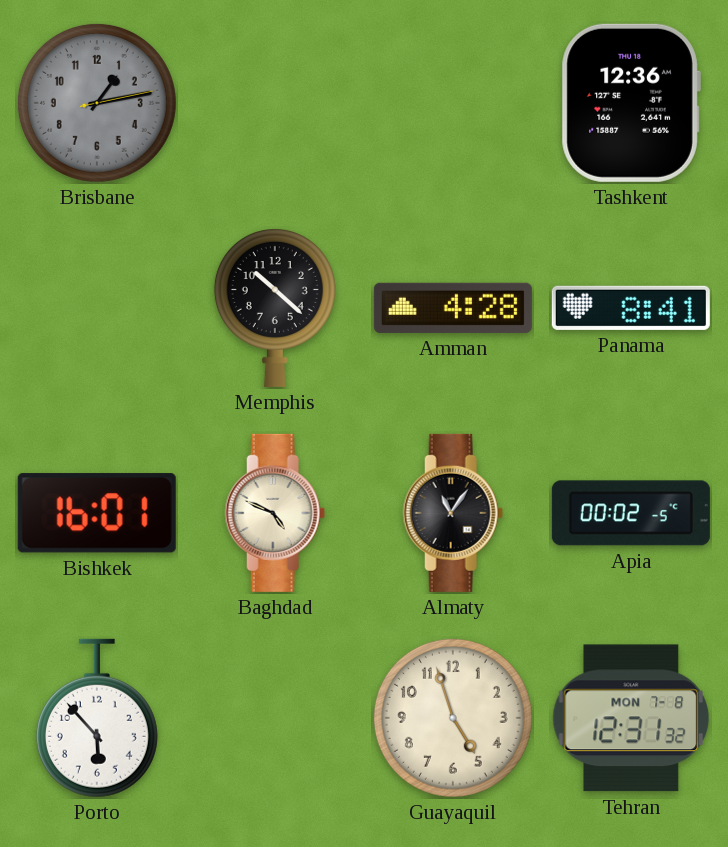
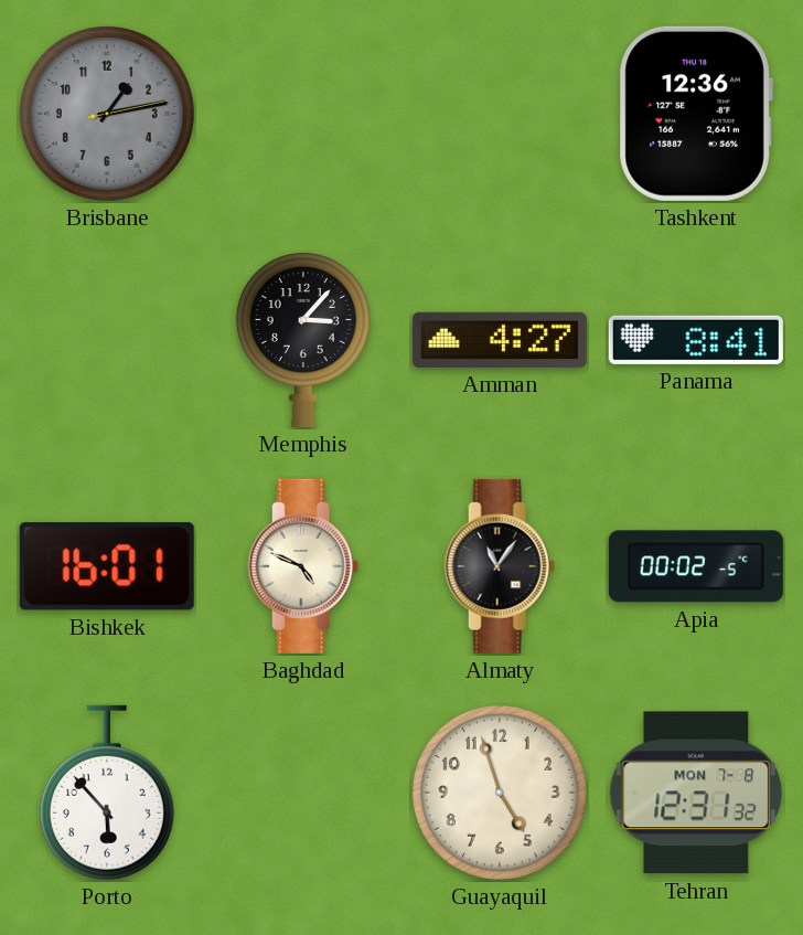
Memphis: 10:22 -> 3:07 (303, 340)
Amman: 4:28 -> 4:27 (500, 340)
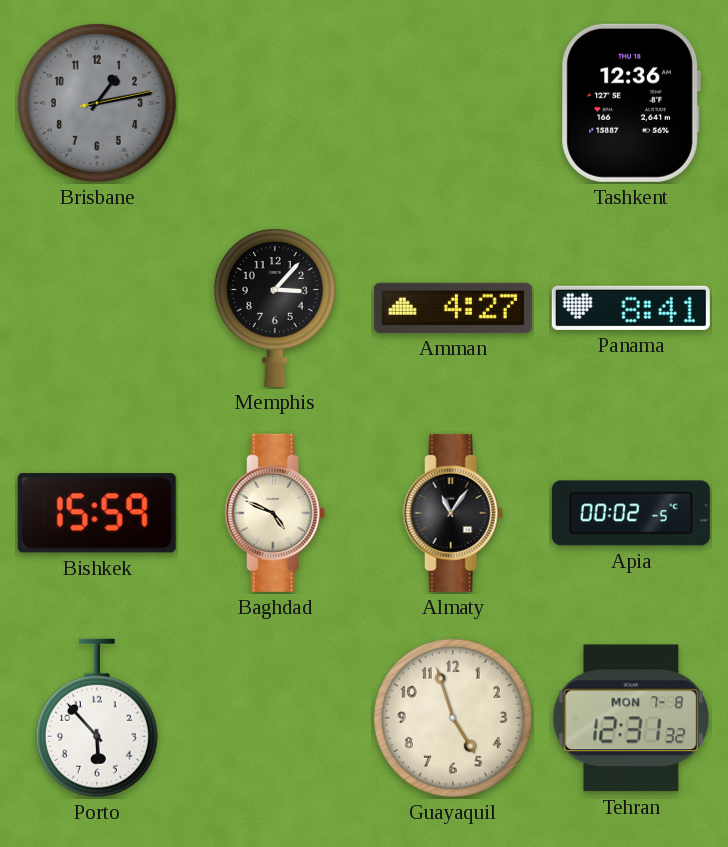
Bishkek: 16:01 -> 15:59 (97, 513)
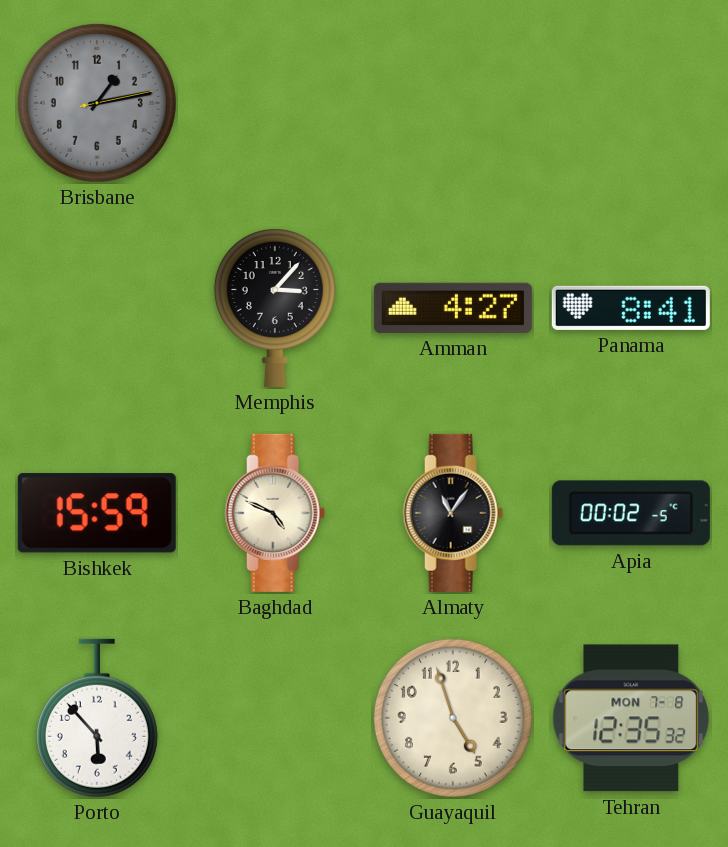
Tashkent: 12:36 -> none (631, 103)
Tehran: 12:31 -> 12:35 (631, 718)
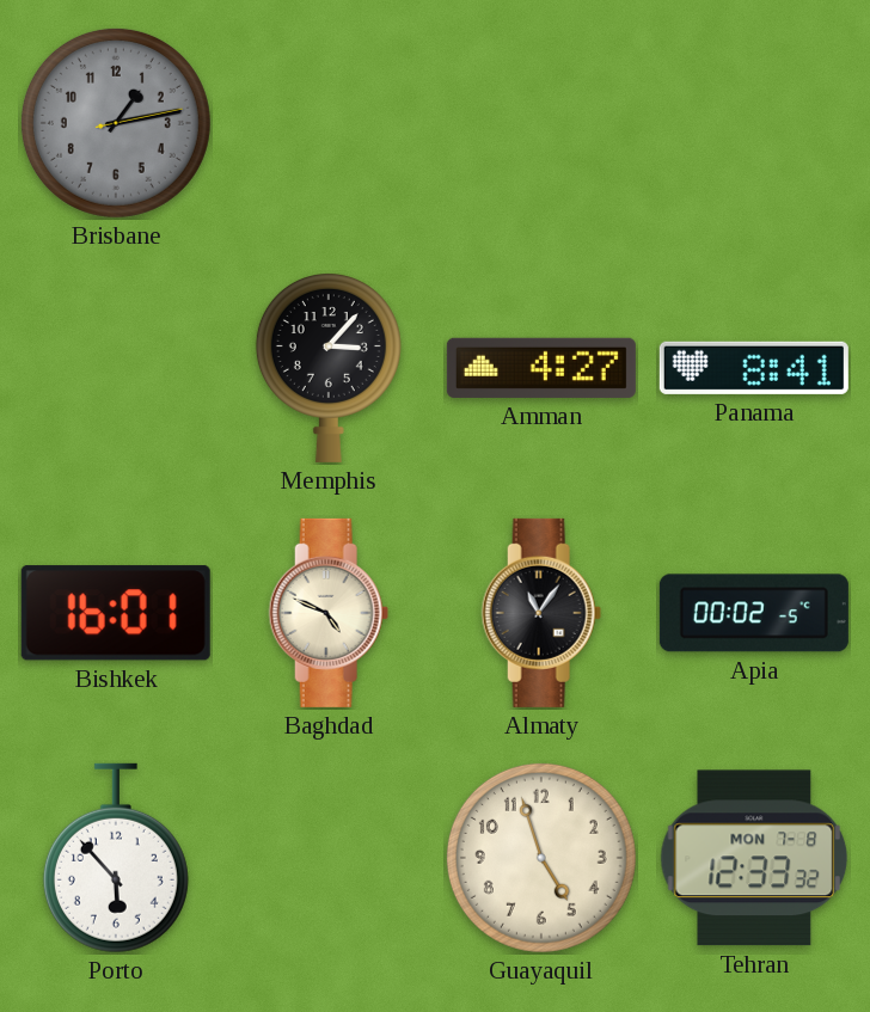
Bishkek: 15:59 -> 16:01 (116, 613)
Tehran: 12:35 -> 12:33 (754, 858)
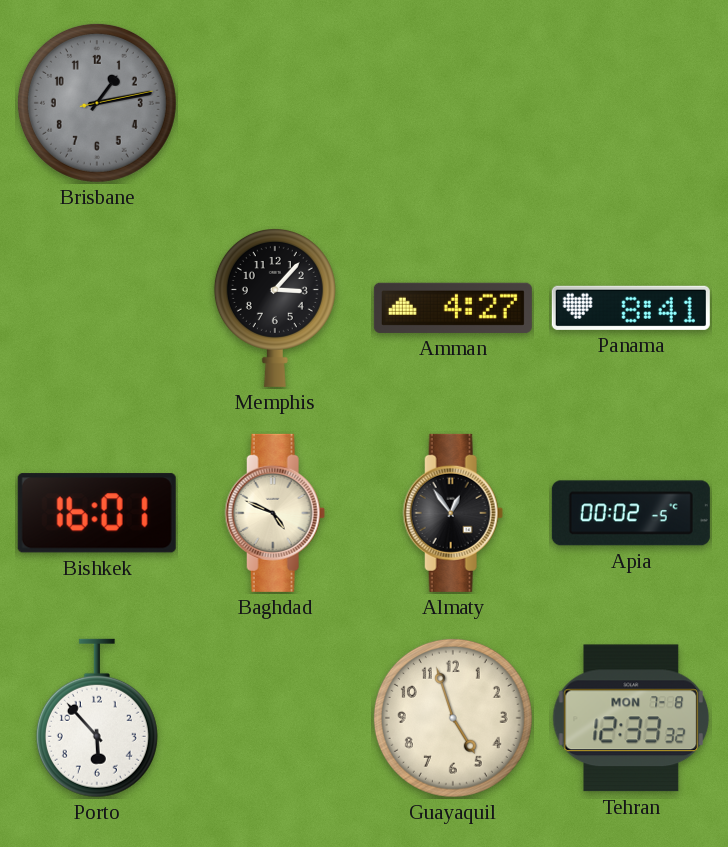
Almaty: 11:06 -> 12:54 (453, 513)
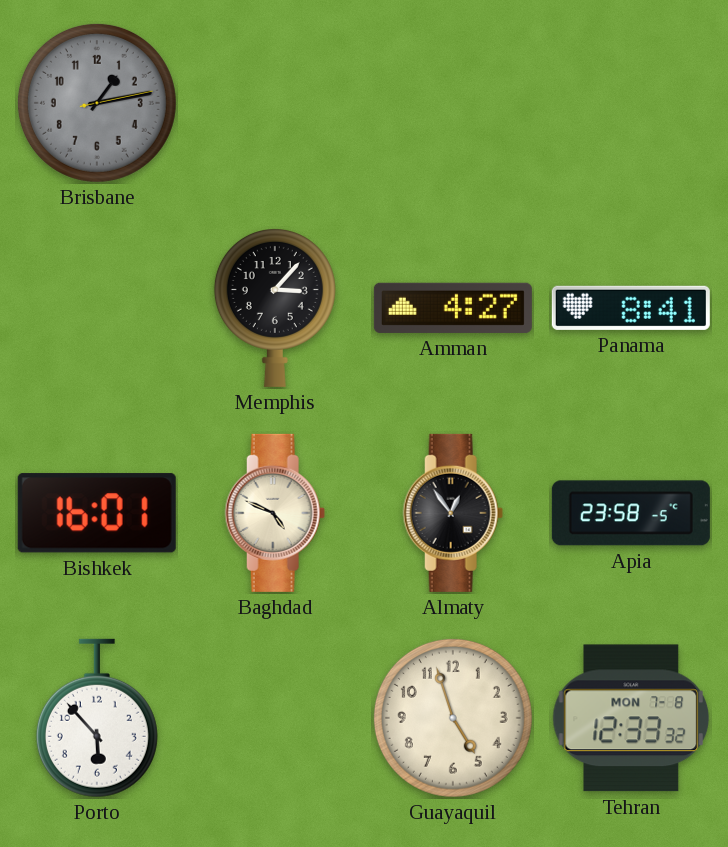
Apia: 00:02 -> 23:58 (631, 513)
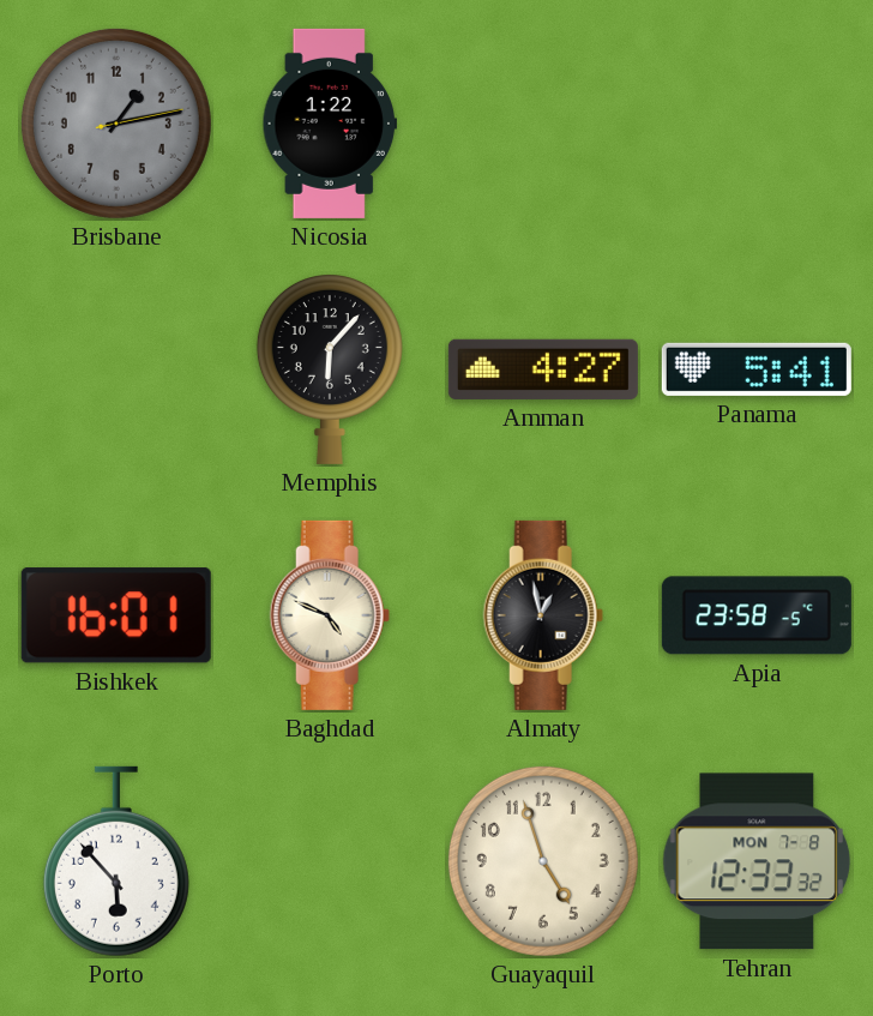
Nicosia: none -> 1:22 (329, 124)
Memphis: 3:07 -> 6:07 (330, 369)
Panama: 8:41 -> 5:41 (757, 369)
Almaty: 12:54 -> 12:58 (543, 615)
